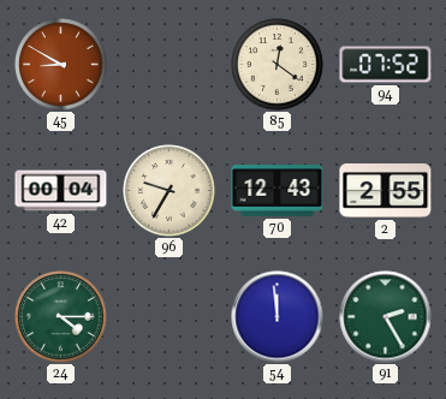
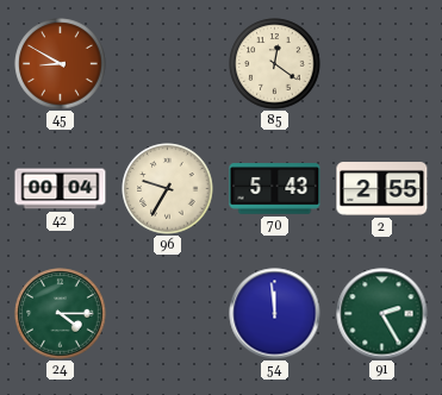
94: 07:52 -> none (386, 65)
70: 12:43 -> 5:43 (275, 189)
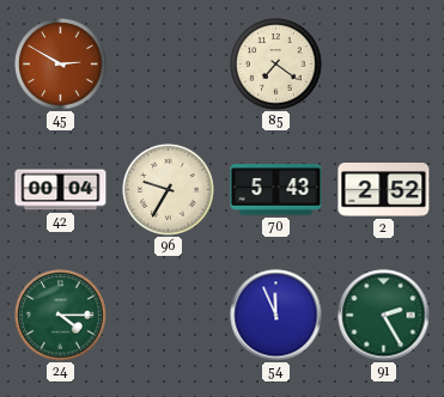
45: 8:50 -> 2:50 (61, 65)
85: 12:21 -> 7:21 (276, 65)
2: 2:55 -> 2:52 (384, 190)
54: 11:59 -> 11:56 (276, 316)
